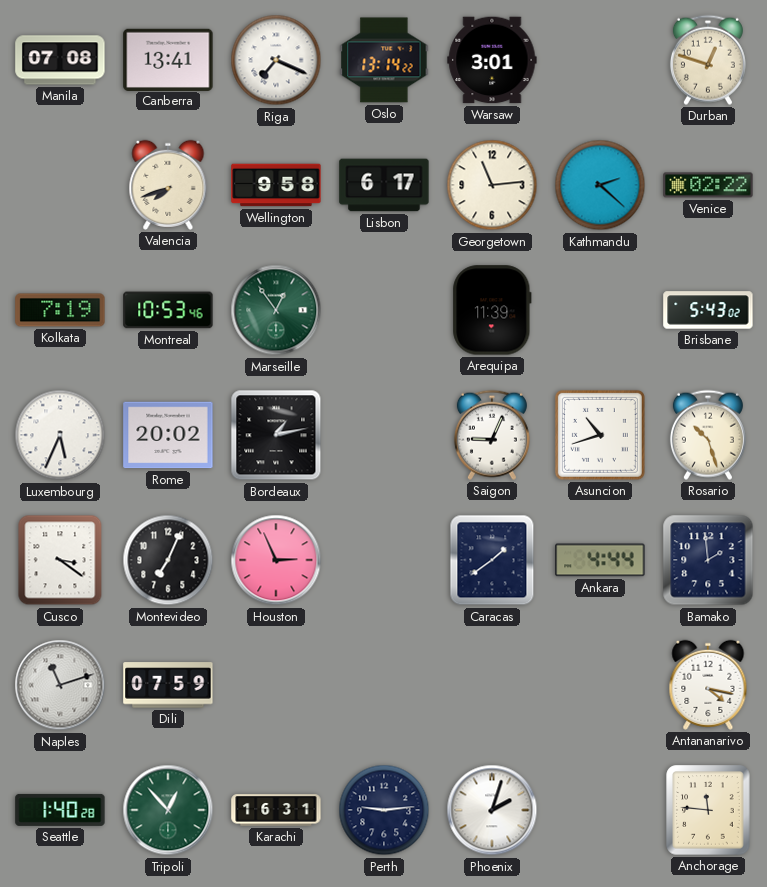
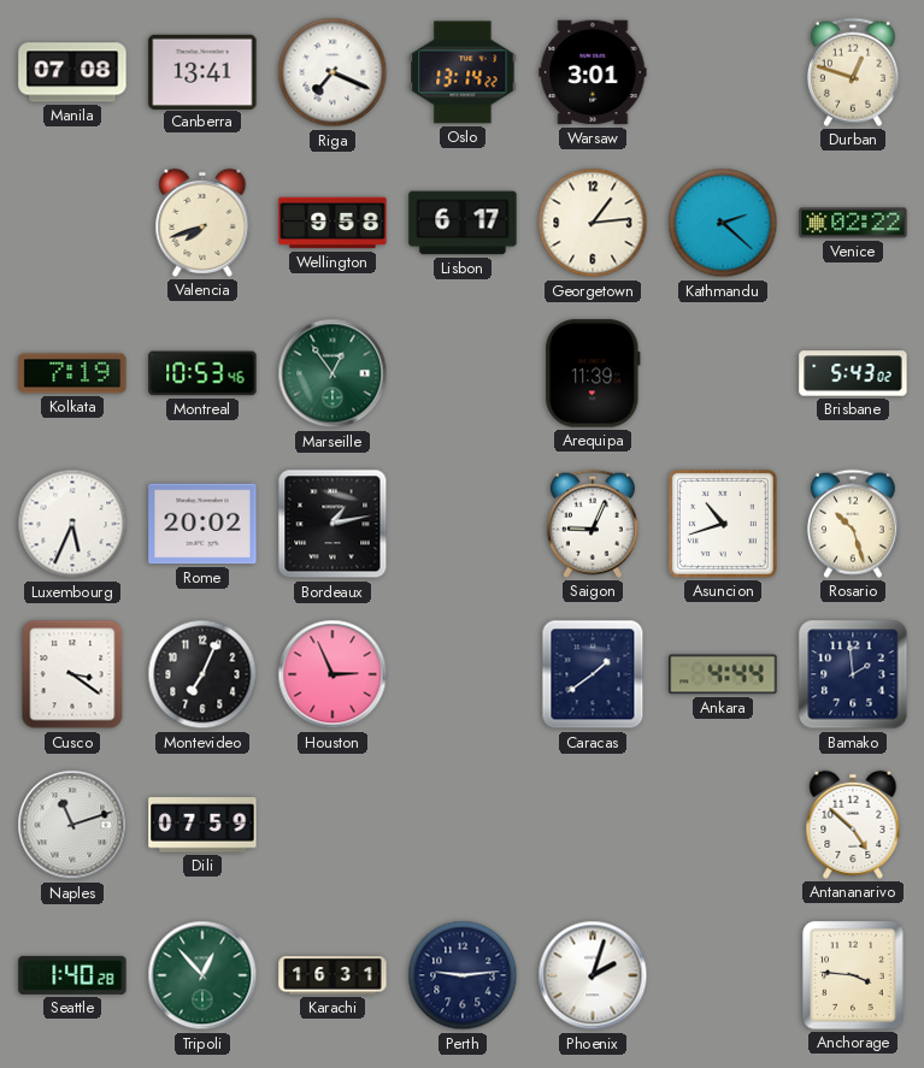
Georgetown: 11:14 -> 1:14 (593, 223)
Antananarivo: 4:17 -> 4:52 (853, 825)
Anchorage: 11:46 -> 3:46 (853, 975)
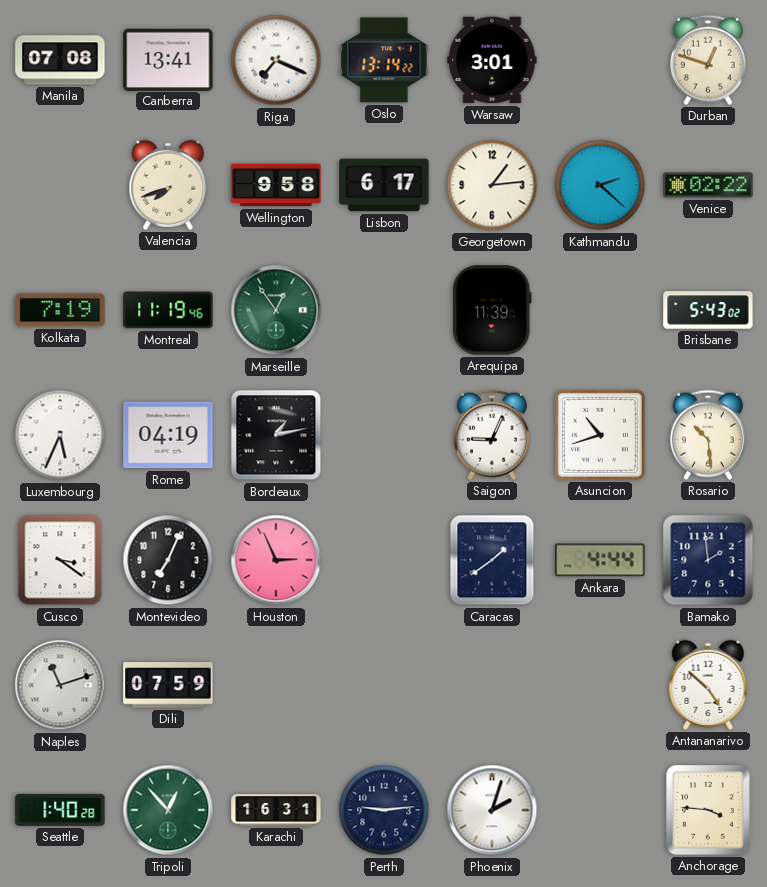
Montreal: 10:53 -> 11:19 (168, 310)
Rome: 20:02 -> 04:19 (168, 435)
Rosario: 10:27 -> 10:29 (708, 435)
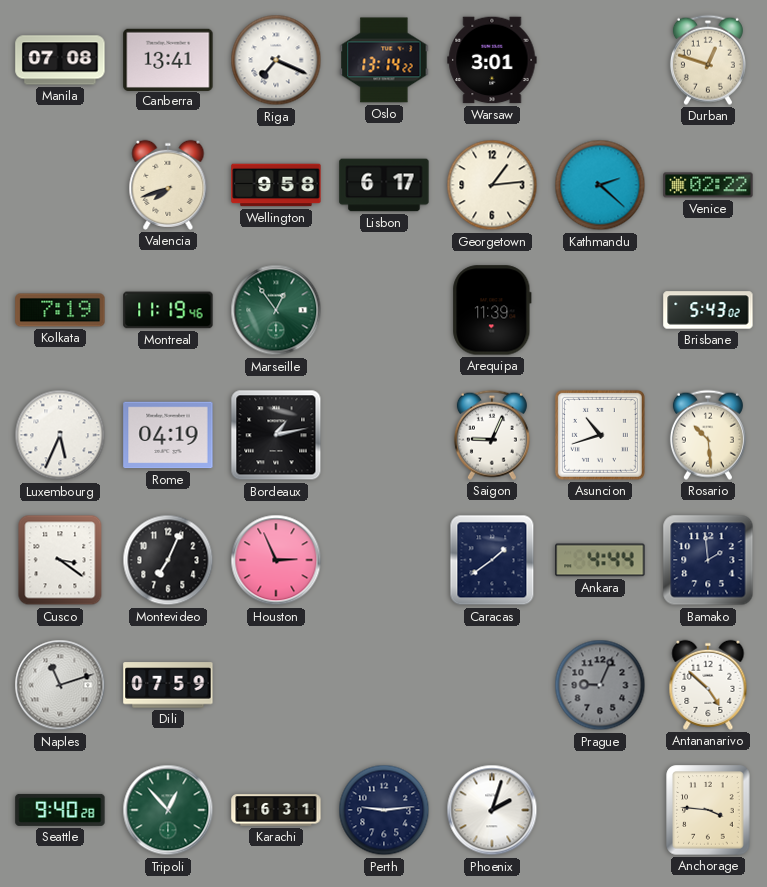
Prague: none -> 9:04 (600, 685)
Seattle: 1:40 -> 9:40 (60, 810)
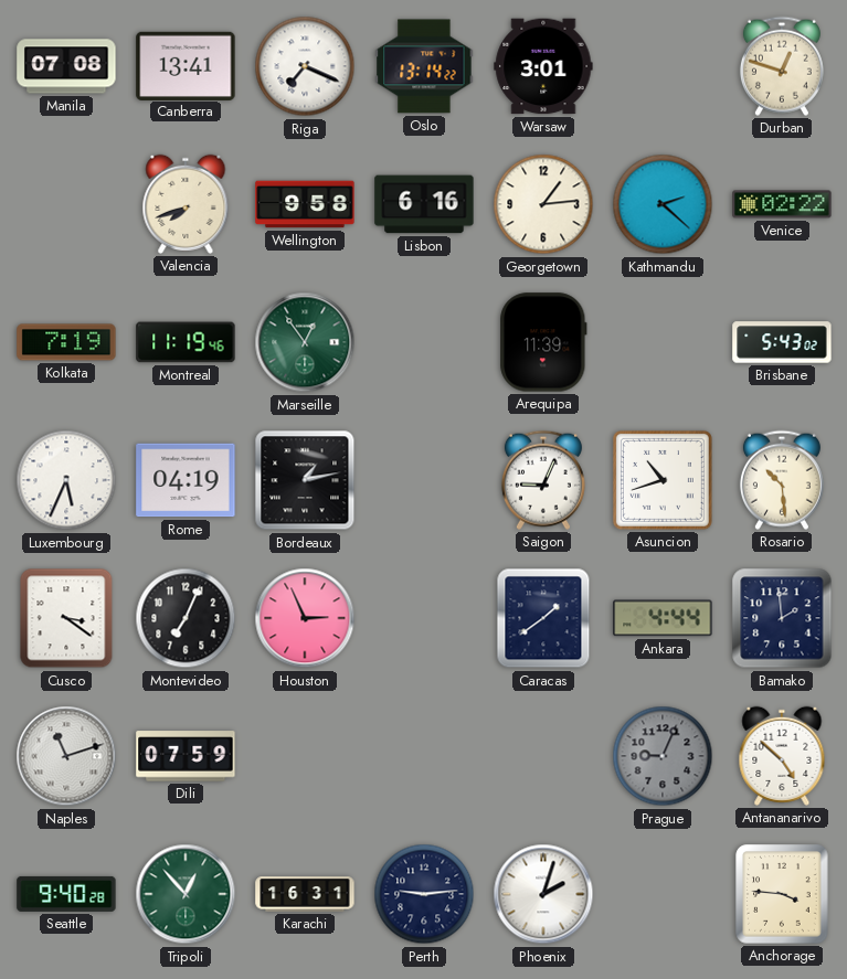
Lisbon: 6:17 -> 6:16 (424, 204)
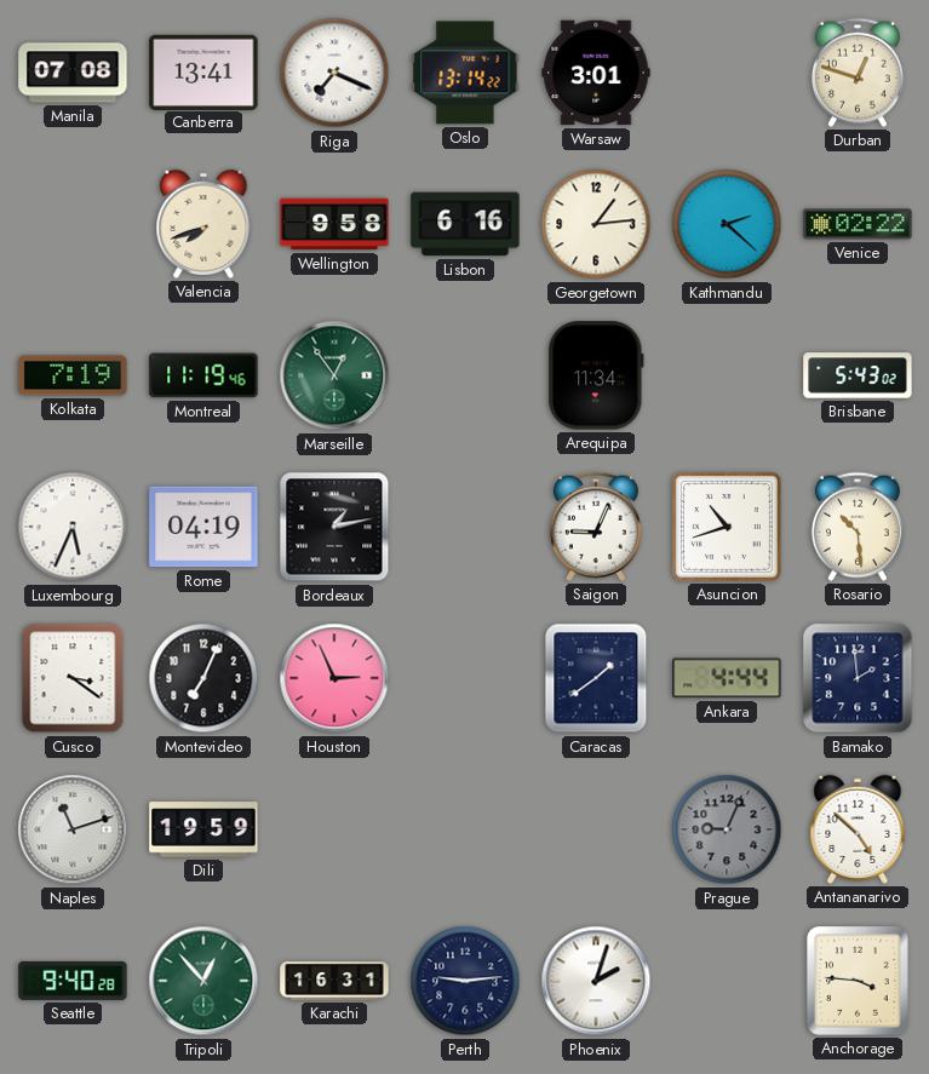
Arequipa: 11:39 -> 11:34 (596, 375)
Dili: 07:59 -> 19:59 (203, 829)
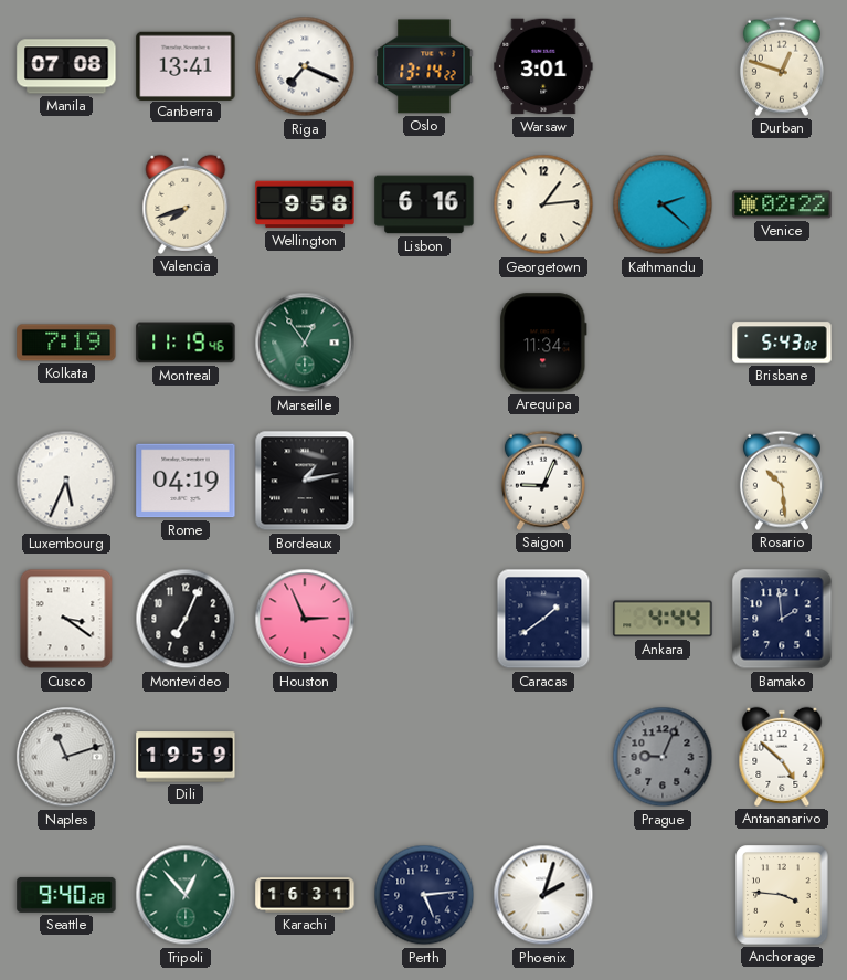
Asuncion: 10:42 -> none (727, 527)
Perth: 9:14 -> 5:14 (424, 895)
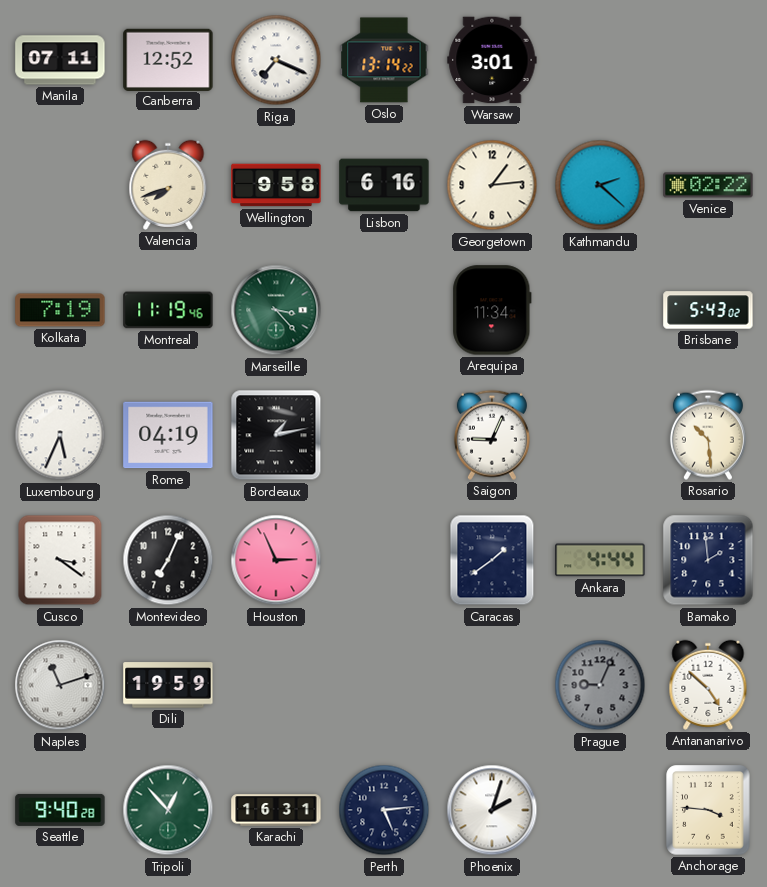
Manila: 07:08 -> 07:11 (60, 60)
Canberra: 13:41 -> 12:52 (168, 59)
Durban: 12:48 -> none (782, 66)
Marseille: 12:54 -> 3:23 (276, 310)
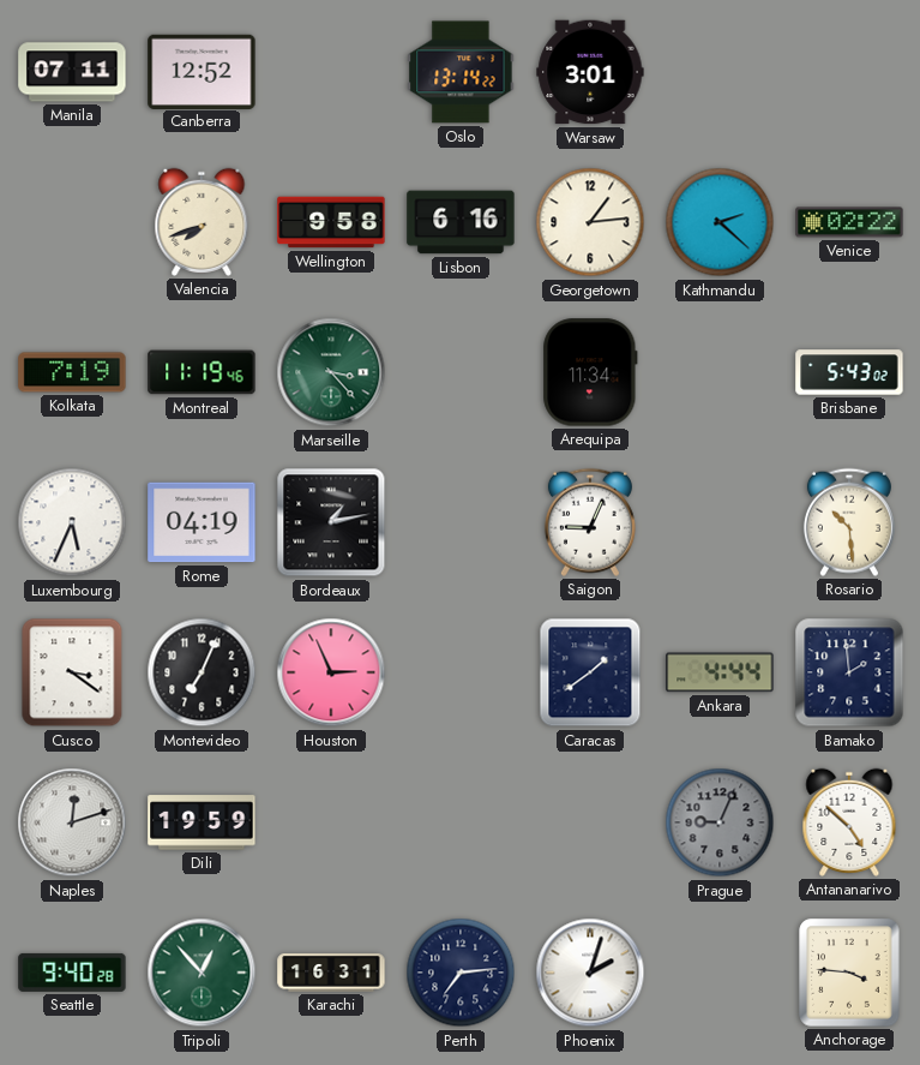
Riga: 7:19 -> none (276, 60)
Naples: 11:12 -> 12:12 (72, 822)
Perth: 5:14 -> 7:14 (461, 973)
